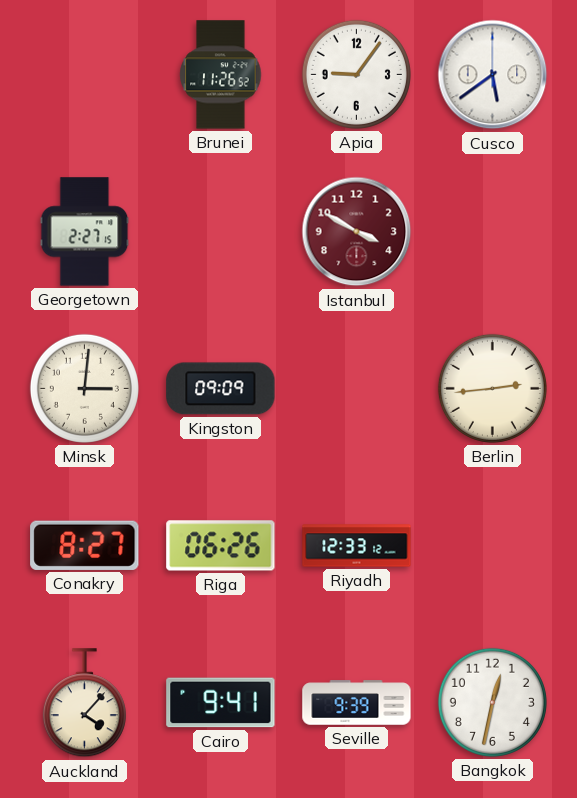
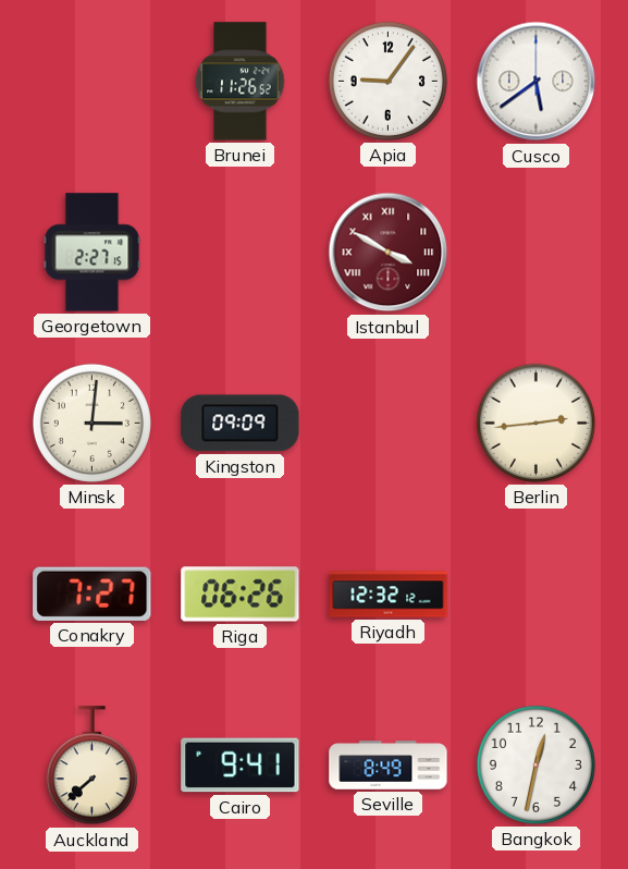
Istanbul numerals: Arabic -> Roman (389, 253)
Conakry: 8:27 -> 7:27 (93, 593)
Riyadh: 12:33 -> 12:32 (389, 595)
Auckland: 4:07 -> 7:38 (91, 766)
Seville: 9:39 -> 8:49 (389, 766)
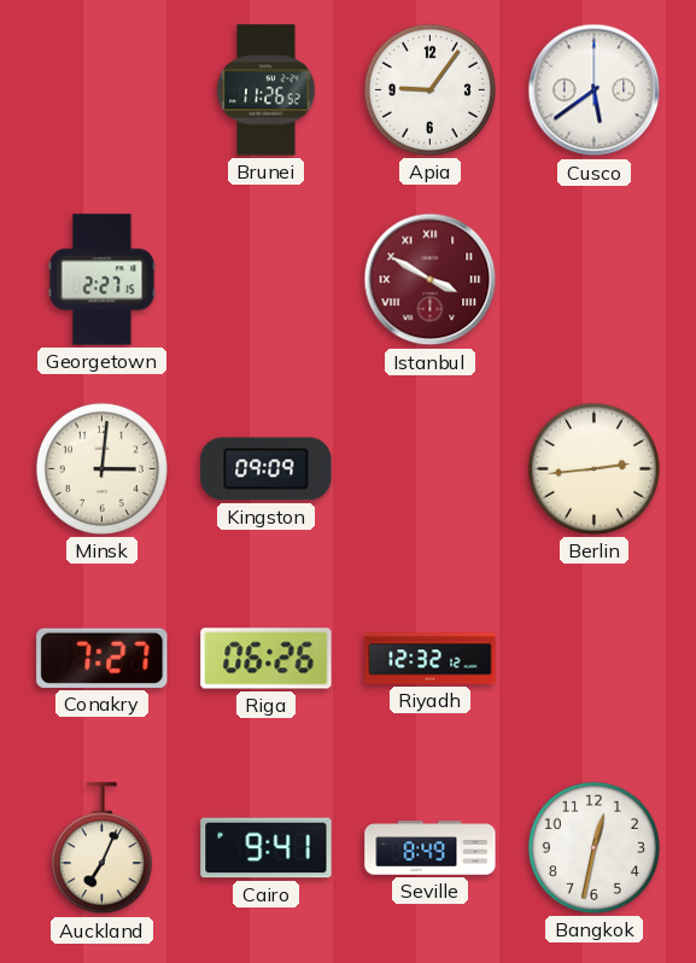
Auckland: 7:38 -> 7:04 (101, 848)
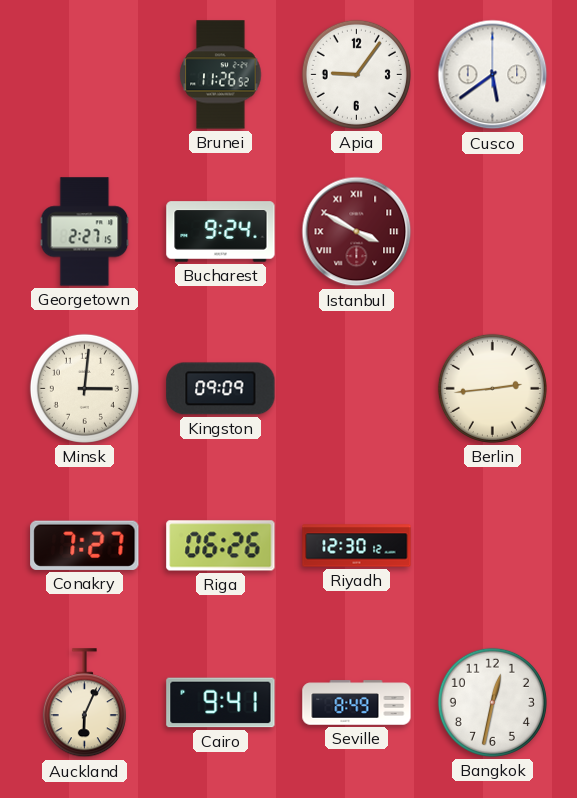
Bucharest: none -> 9:24 (221, 232)
Riyadh: 12:32 -> 12:30 (357, 546)
Auckland: 7:04 -> 6:04 (84, 703)
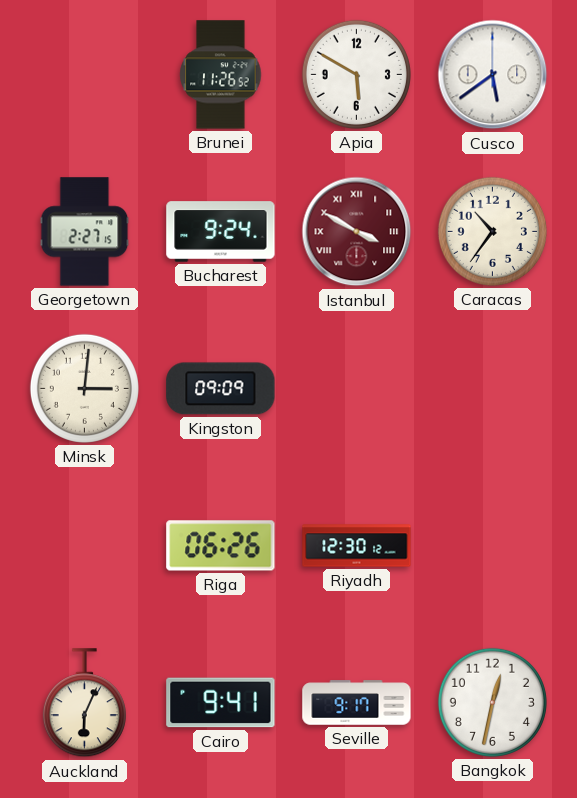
Apia: 9:06 -> 5:50 (356, 74)
Caracas: none -> 10:36 (492, 231)
Berlin: 2:44 -> none (492, 388)
Conakry: 7:27 -> none (85, 545)
Seville: 8:49 -> 9:17 (357, 703)
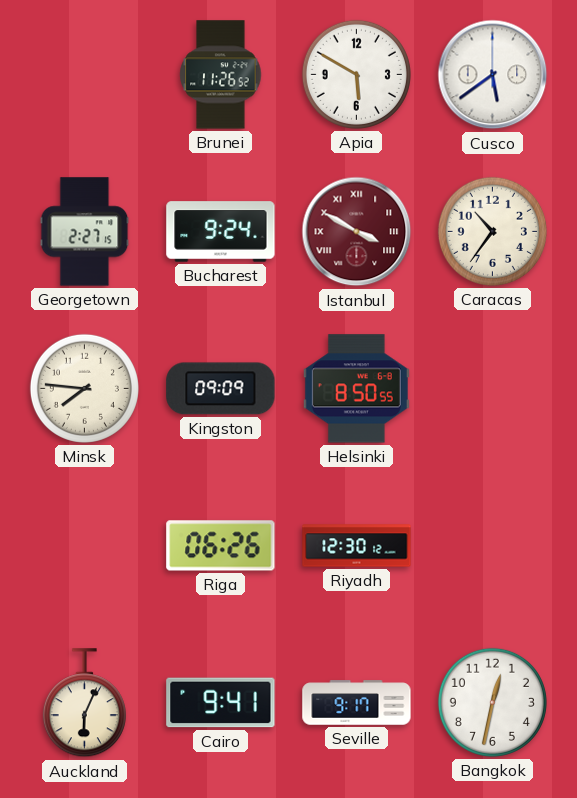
Minsk: 3:01 -> 7:46 (84, 388)
Helsinki: none -> 8:50 (356, 389)
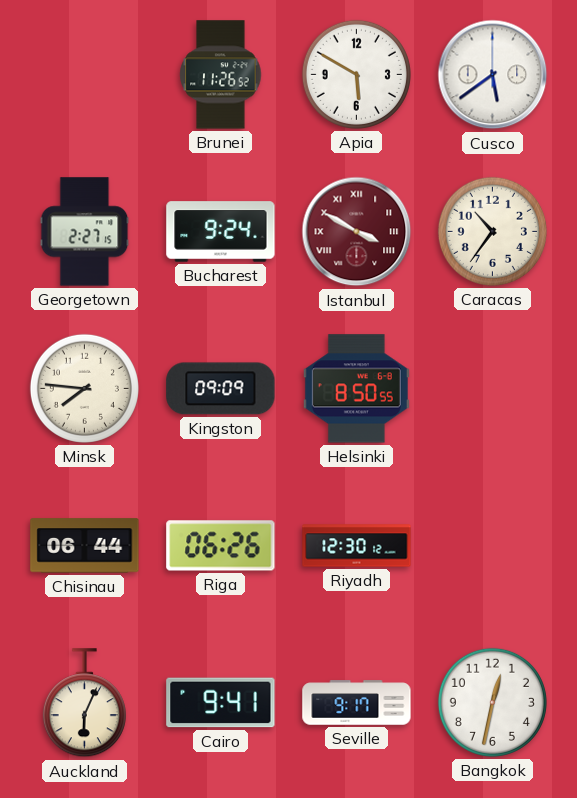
Chisinau: none -> 06:44 (85, 546)
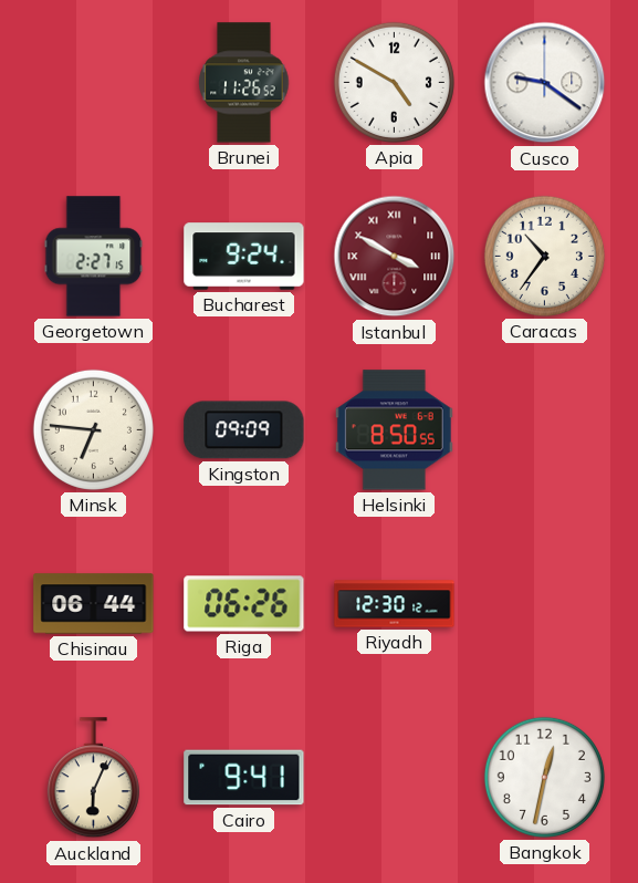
Apia: 5:50 -> 4:50 (394, 82)
Cusco: 5:39 -> 9:21 (545, 83)
Minsk: 7:46 -> 6:46 (93, 429)
Seville: 9:17 -> none (357, 703)
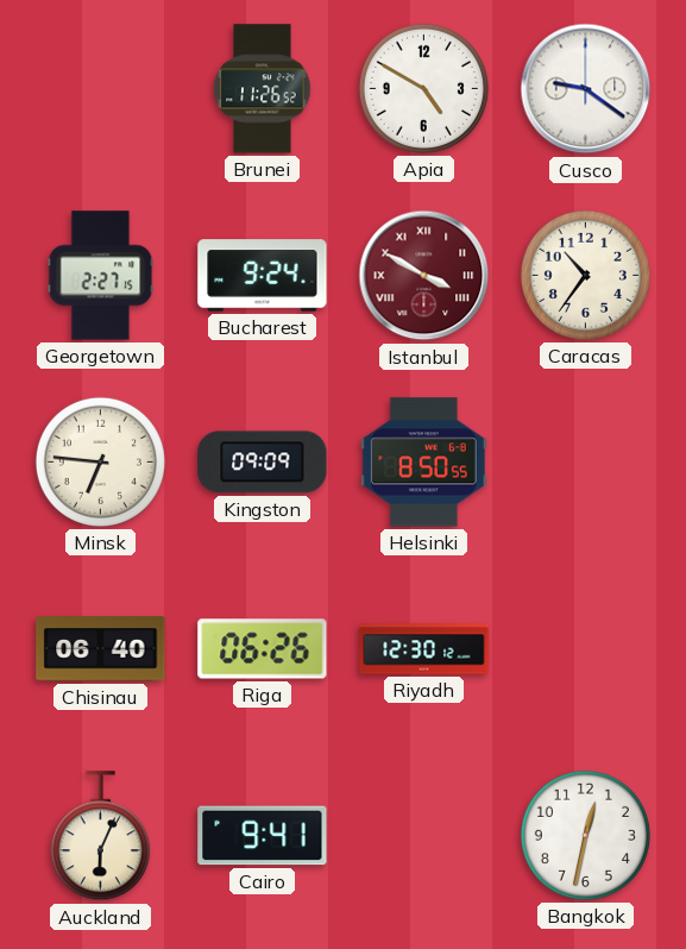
Chisinau: 06:44 -> 06:40 (101, 649)
